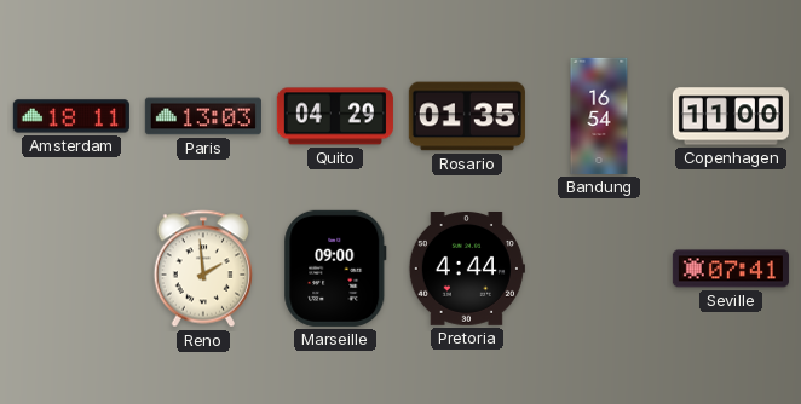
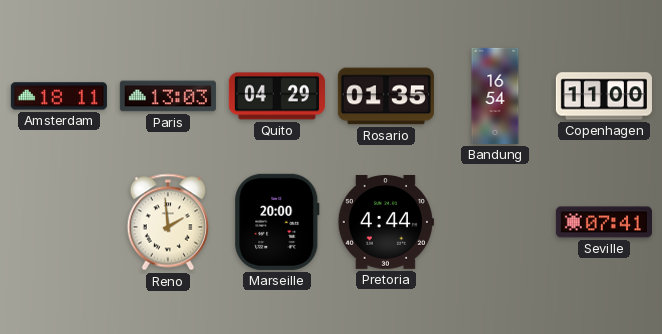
Marseille: 09:00 -> 20:00 (277, 222)
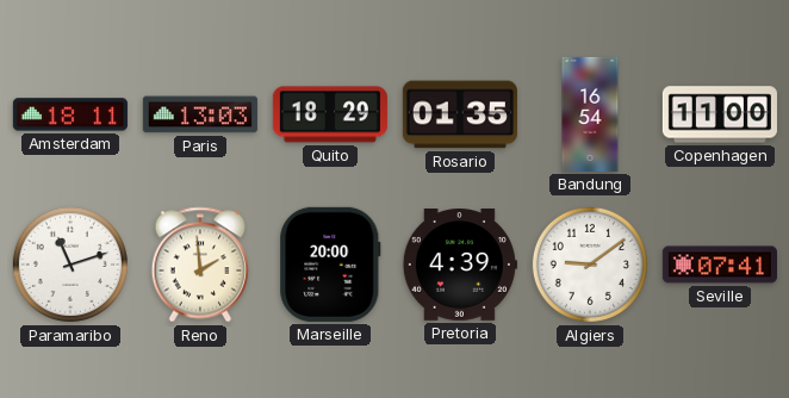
Quito: 04:29 -> 18:29 (330, 114)
Paramaribo: none -> 11:12 (70, 265)
Pretoria: 4:44 -> 4:39 (460, 266)
Algiers: none -> 9:09 (590, 265)
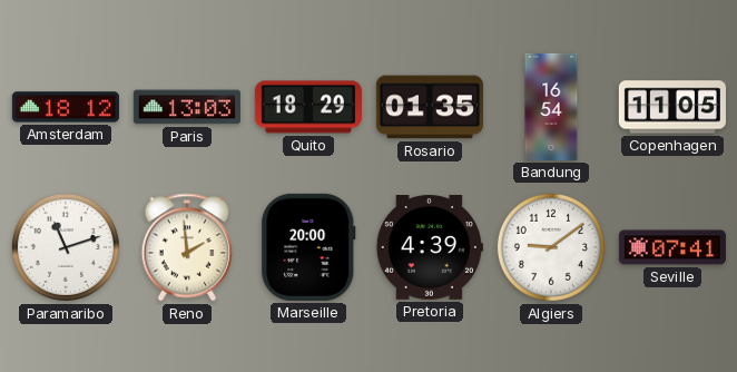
Amsterdam: 18:11 -> 18:12 (66, 107)
Copenhagen: 11:00 -> 11:05 (672, 107)
